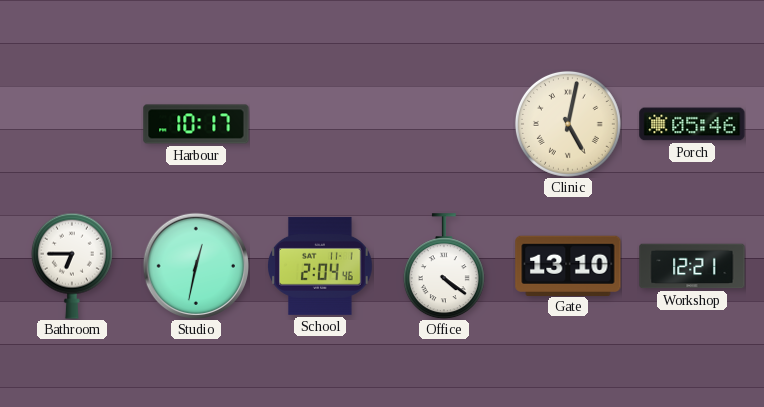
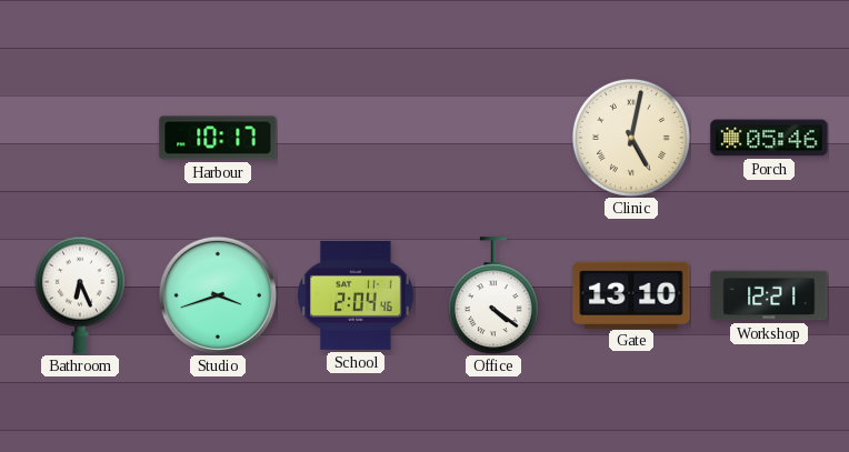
Bathroom: 6:45 -> 6:26 (80, 295)
Studio: 12:32 -> 3:42 (217, 294)
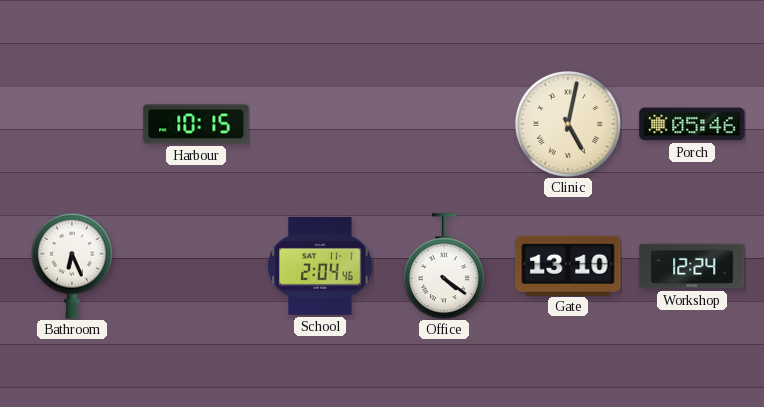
Harbour: 10:17 -> 10:15 (196, 124)
Studio: 3:42 -> none (217, 294)
Workshop: 12:21 -> 12:24 (692, 266)
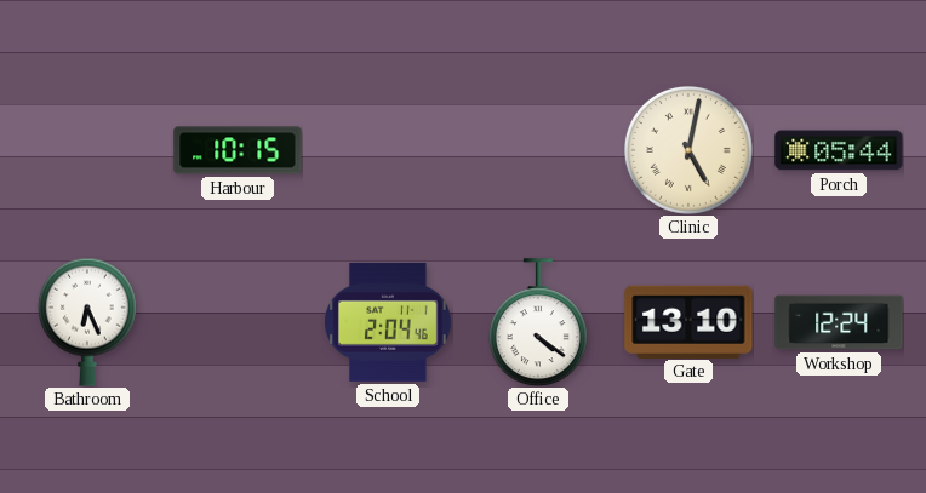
Porch: 05:46 -> 05:44 (839, 150)
